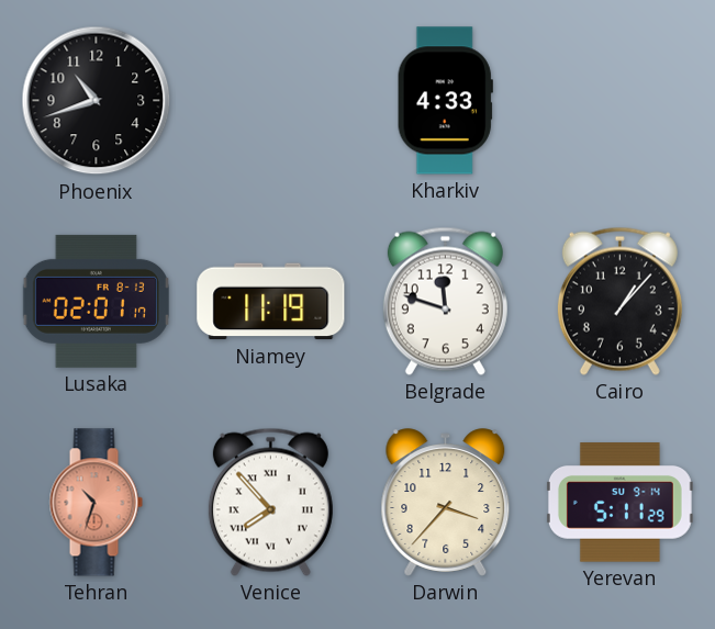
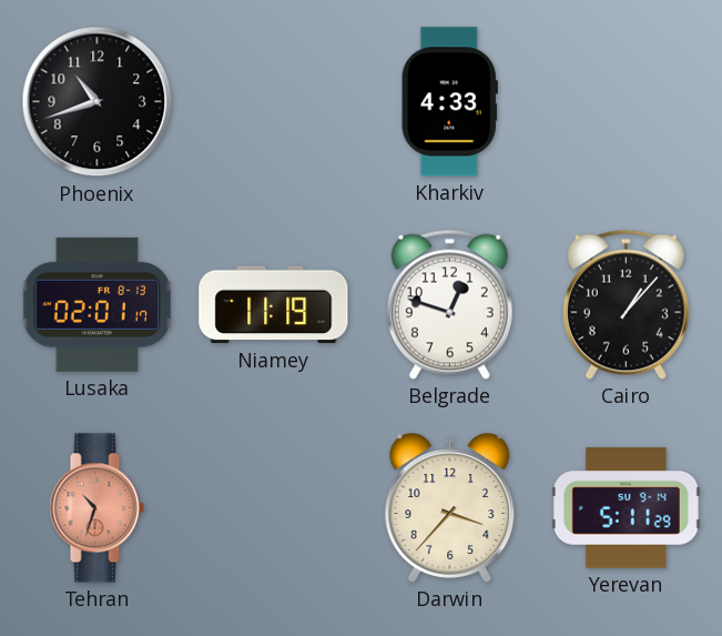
Belgrade: 11:48 -> 12:48 (449, 304)
Venice: 7:53 -> none (270, 502)
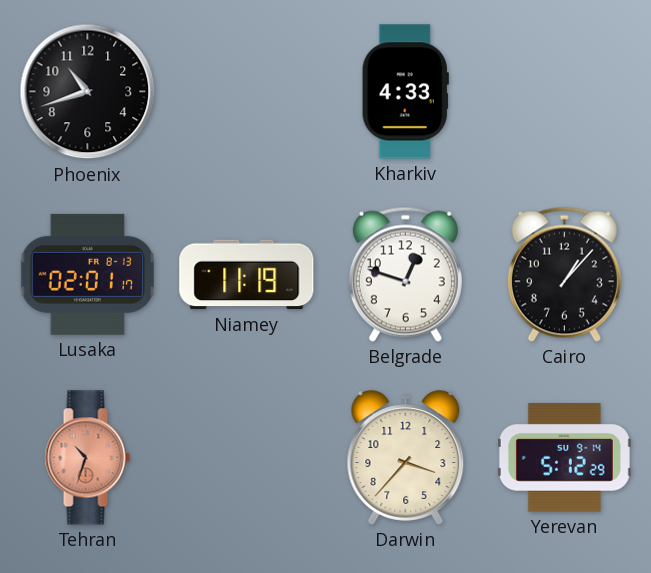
Yerevan: 5:11 -> 5:12 (564, 458)
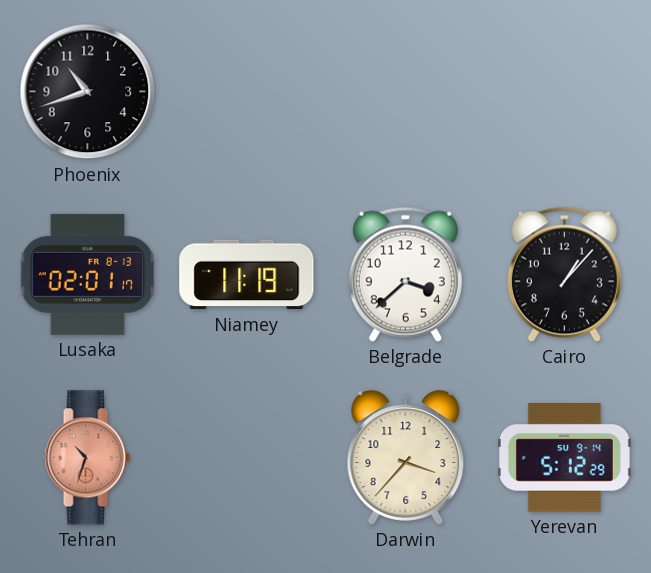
Kharkiv: 4:33 -> none (405, 92)
Belgrade: 12:48 -> 3:38 (405, 274)
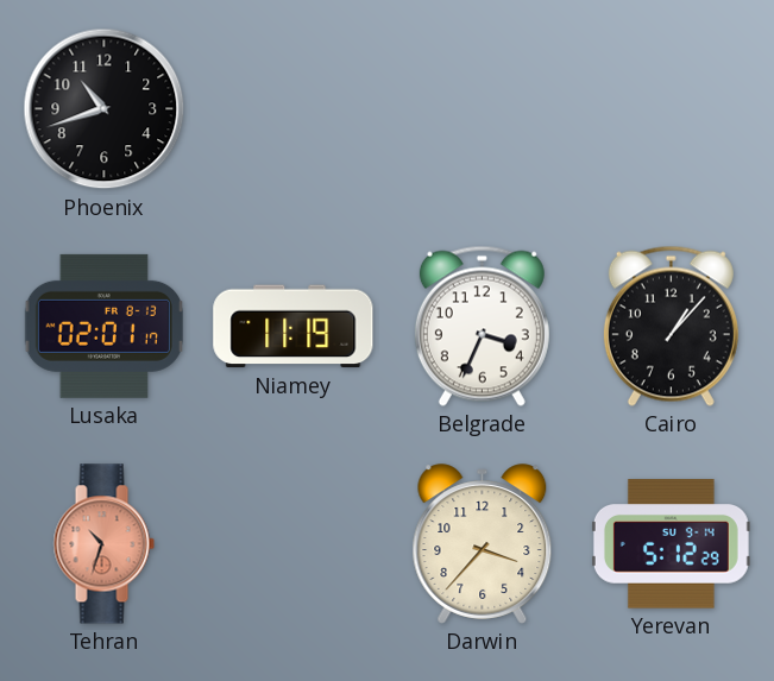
Belgrade: 3:38 -> 3:34 (482, 326)
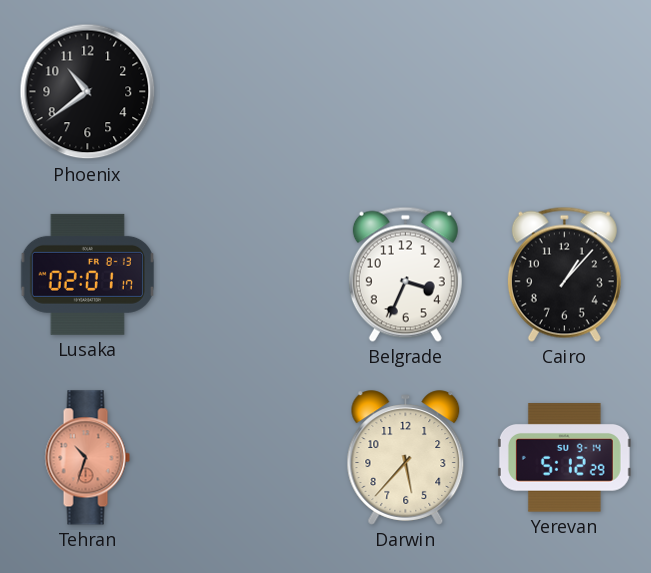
Phoenix: 10:42 -> 10:39 (88, 92)
Niamey: 11:19 -> none (294, 327)
Darwin: 3:37 -> 5:37 (406, 458)
